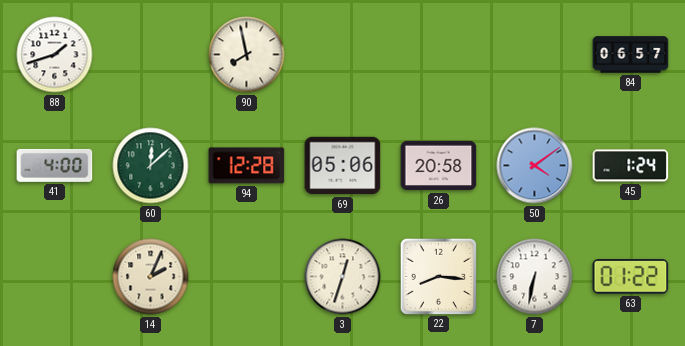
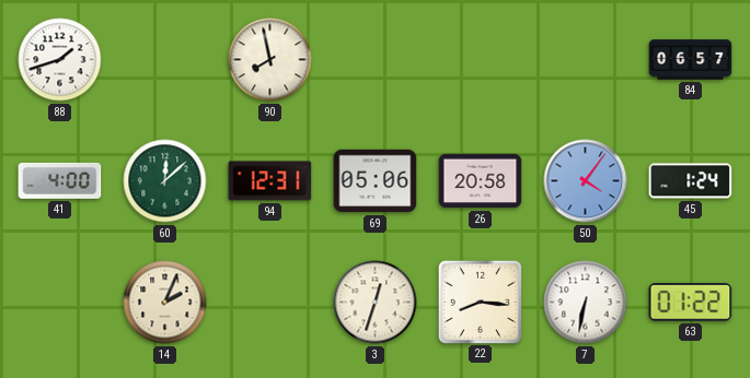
94: 12:28 -> 12:31 (270, 181)
50: 4:09 -> 4:06 (586, 181)
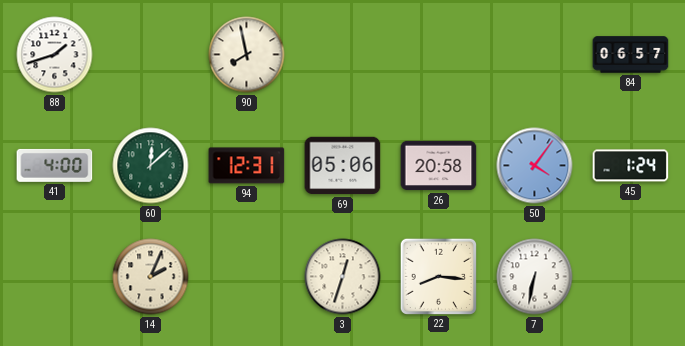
63: 01:22 -> none (691, 303)
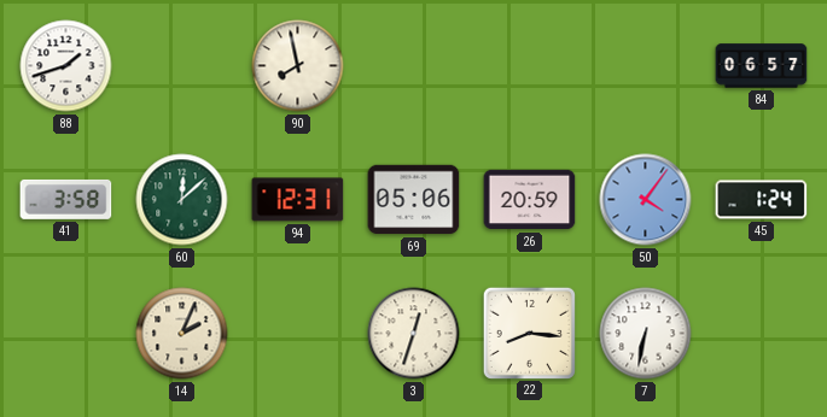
41: 4:00 -> 3:58 (66, 199)
26: 20:58 -> 20:59 (530, 200)
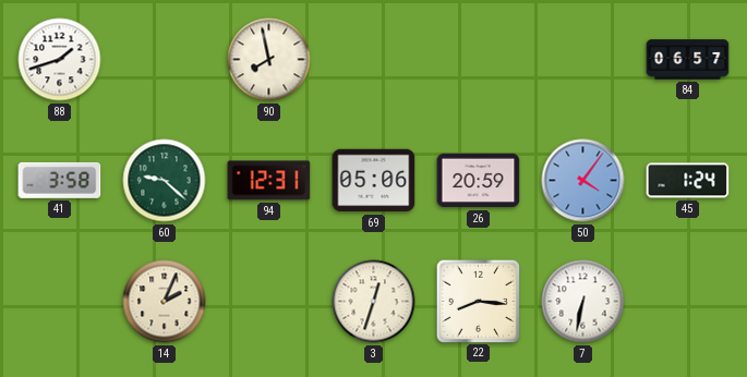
60: 12:08 -> 9:22 (165, 181)
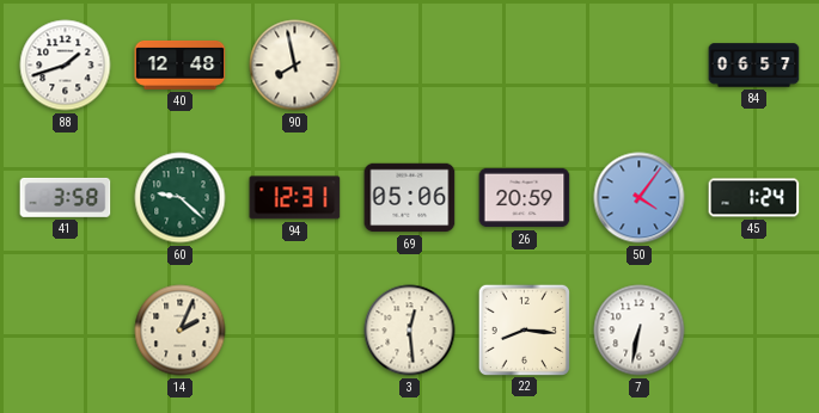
40: none -> 12:48 (181, 66)
3: 12:33 -> 12:29 (410, 331)
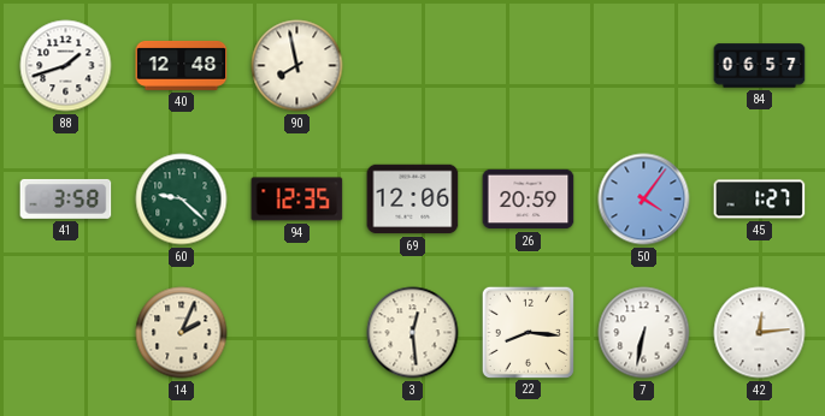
94: 12:31 -> 12:35 (297, 200)
69: 05:06 -> 12:06 (413, 200)
45: 1:24 -> 1:27 (760, 200)
42: none -> 12:14 (760, 333)
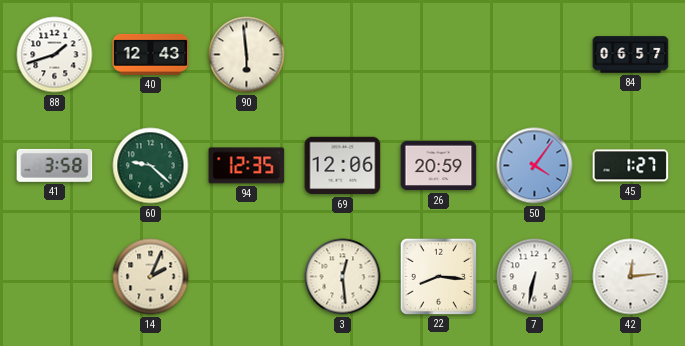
40: 12:48 -> 12:43 (151, 55)
90: 7:58 -> 5:59 (247, 55)
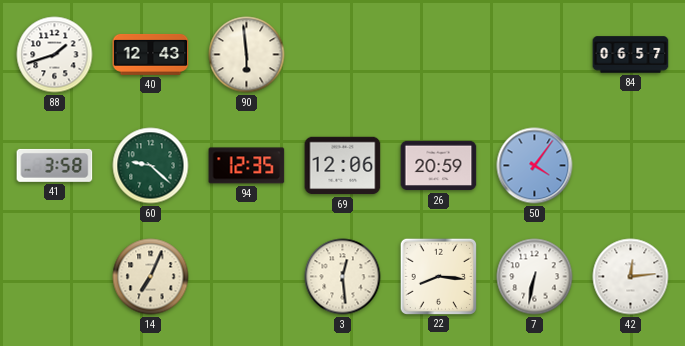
45: 1:27 -> none (631, 166)
14: 2:04 -> 7:04 (151, 277)
